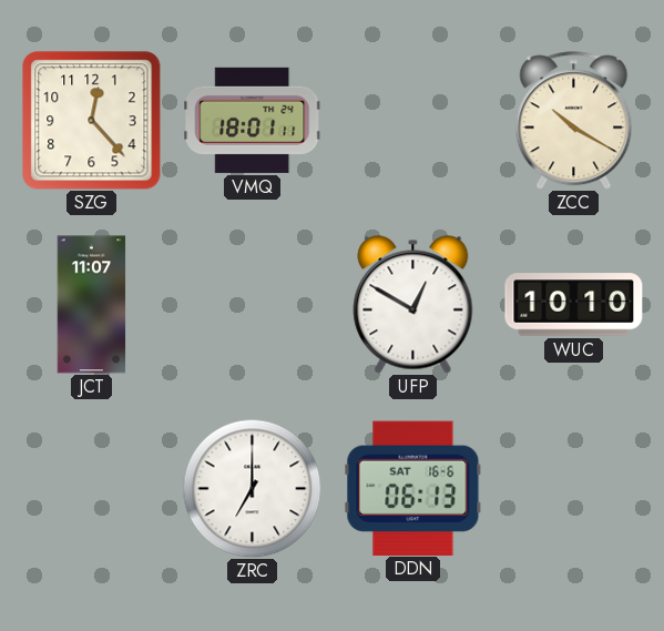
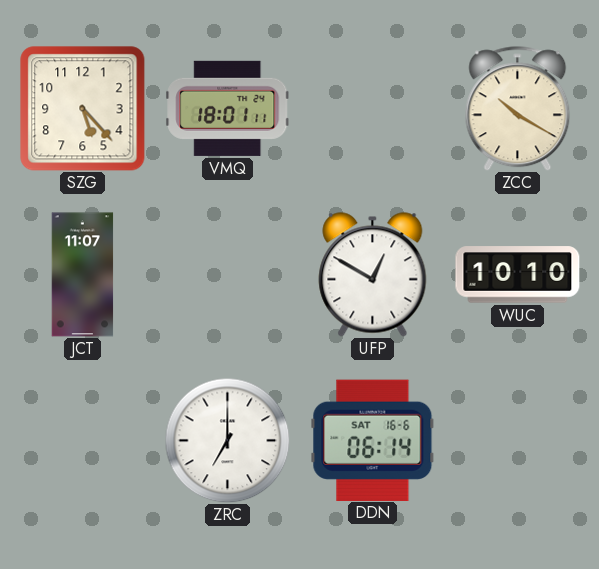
SZG: 12:23 -> 5:23 (83, 109)
DDN: 06:13 -> 06:14 (373, 440)
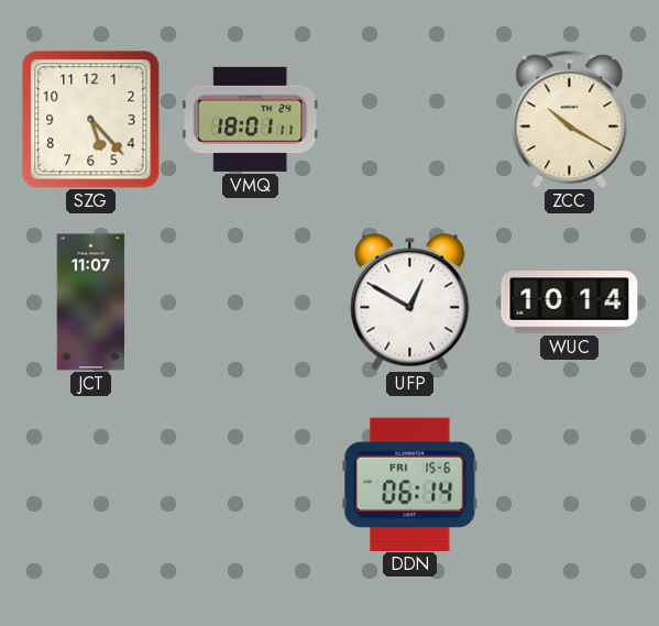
WUC: 10:10 -> 10:14 (570, 303)
ZRC: 7:00 -> none (227, 440)
DDN date: SAT 16-6 -> FRI 15-6 (410, 484)
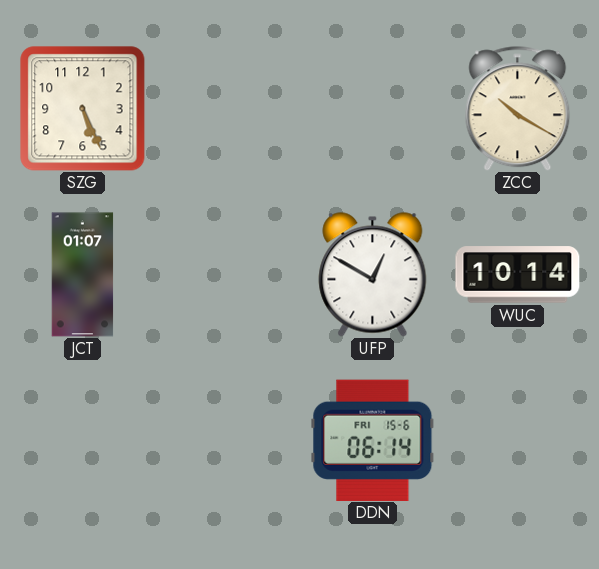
SZG: 5:23 -> 5:26 (83, 109)
VMQ: 18:01 -> none (251, 119)
JCT: 11:07 -> 01:07 (83, 275)
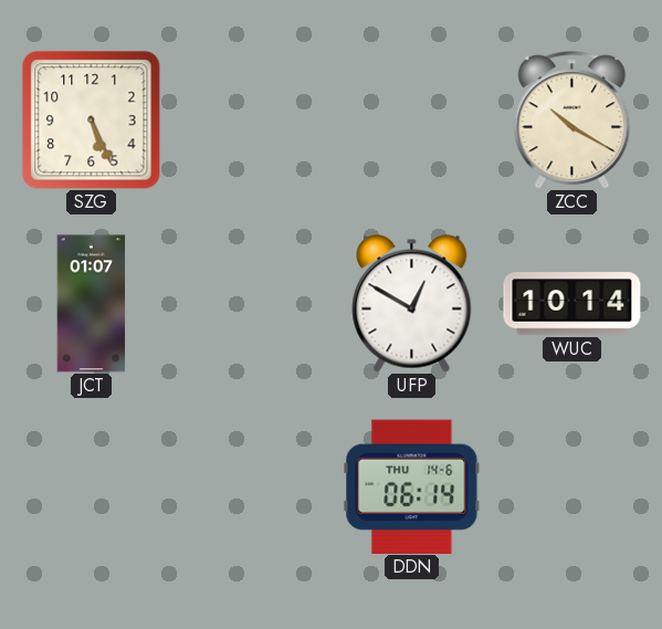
DDN date: FRI 15-6 -> THU 14-6 (412, 486)
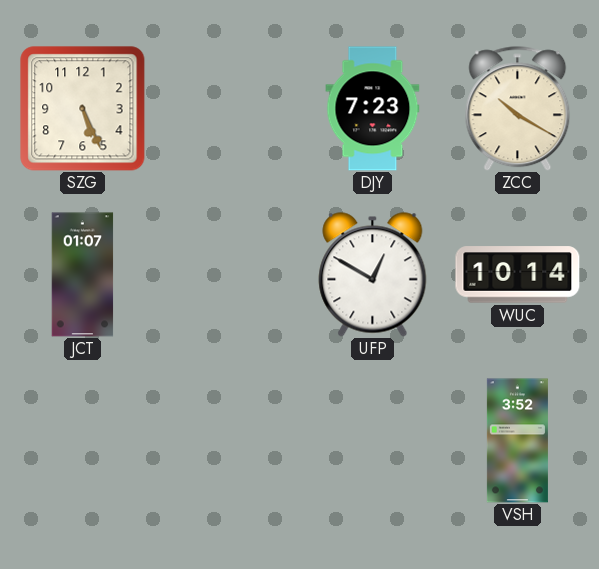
DJY: none -> 7:23 (373, 109)
DDN: 06:14 -> none (412, 486)
VSH: none -> 3:52 (517, 441)
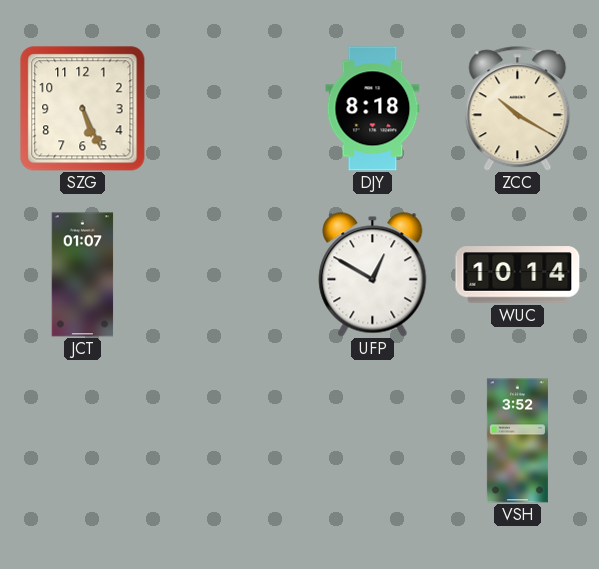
DJY: 7:23 -> 8:18 (373, 109)
